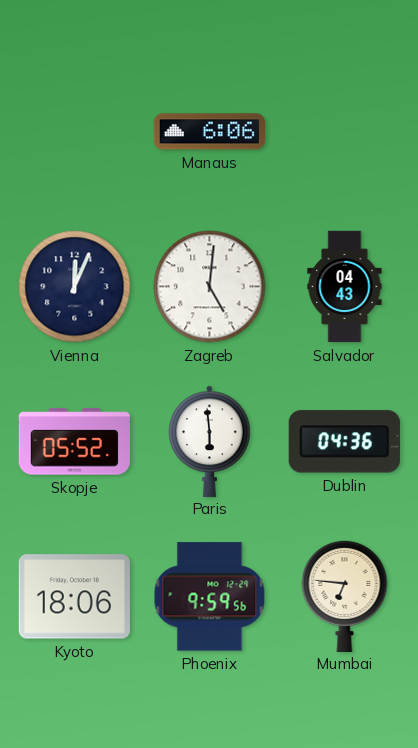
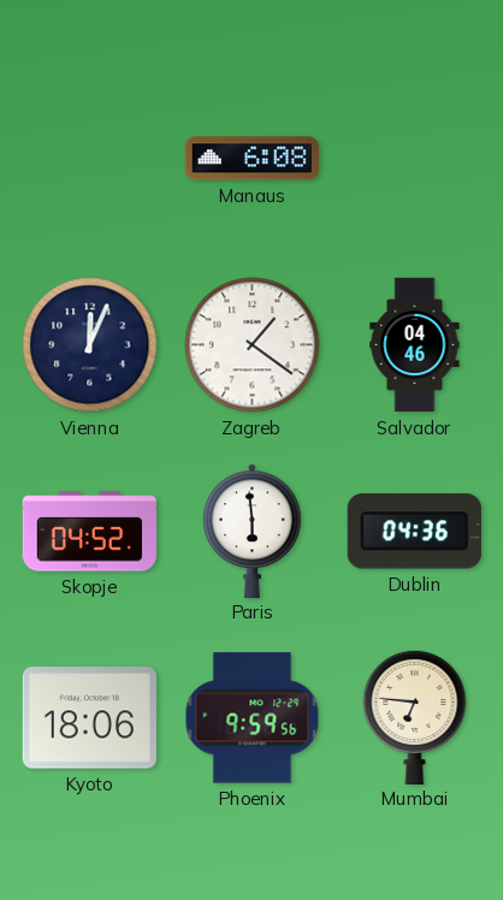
Manaus: 6:06 -> 6:08 (251, 159)
Zagreb: 5:01 -> 1:21 (253, 345)
Salvador: 04:43 -> 04:46 (415, 345)
Skopje: 05:52 -> 04:52 (89, 532)
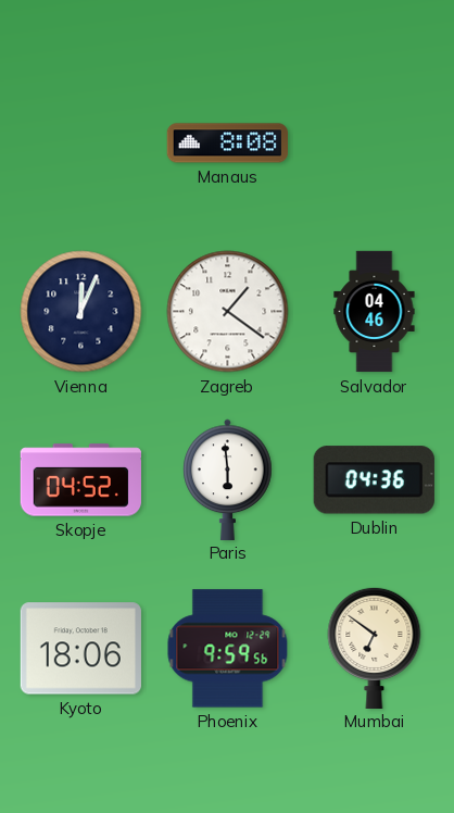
Manaus: 6:08 -> 8:08 (227, 143)
Mumbai: 6:46 -> 6:51 (375, 647)
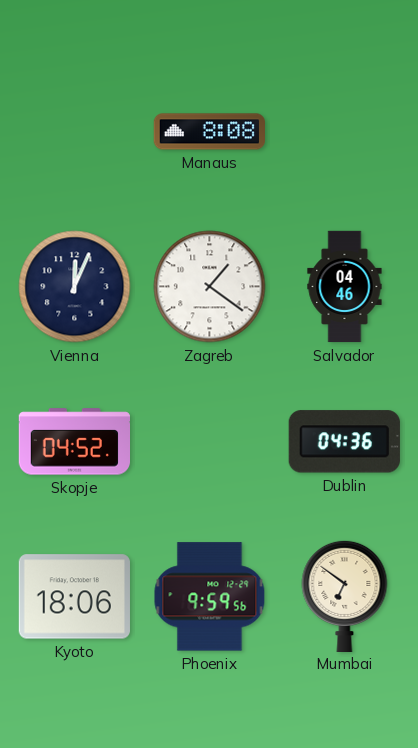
Paris: 5:59 -> none (228, 479)
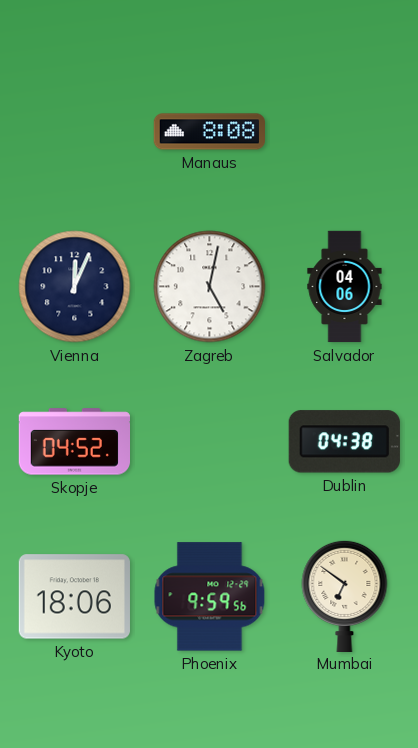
Zagreb: 1:21 -> 5:02 (210, 287)
Salvador: 04:46 -> 04:06 (345, 287)
Dublin: 04:36 -> 04:38 (344, 442)
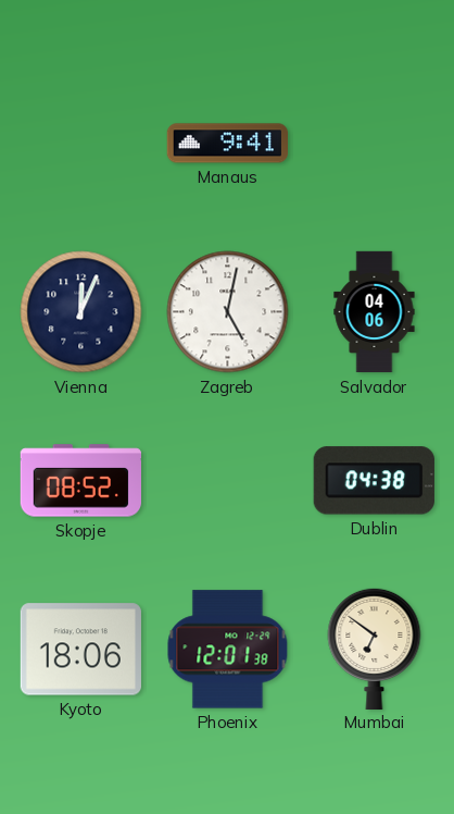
Manaus: 8:08 -> 9:41 (227, 144)
Skopje: 04:52 -> 08:52 (80, 481)
Phoenix: 9:59 -> 12:01 (228, 650)
